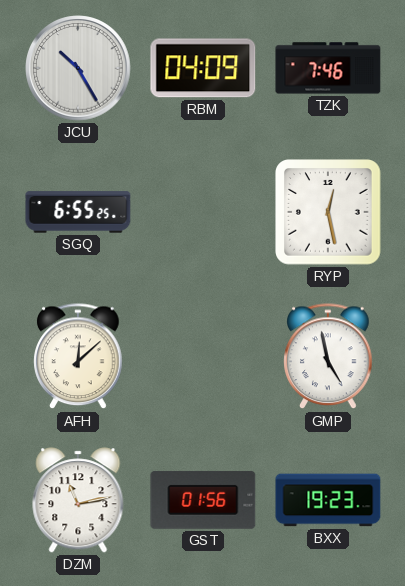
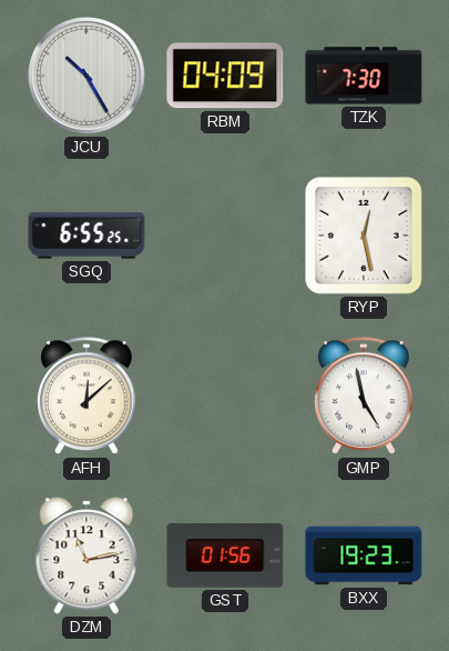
TZK: 7:46 -> 7:30 (364, 76)
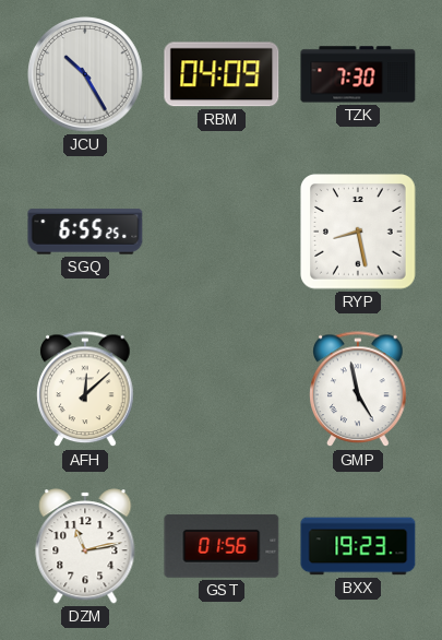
RYP: 12:28 -> 8:28 (359, 233)
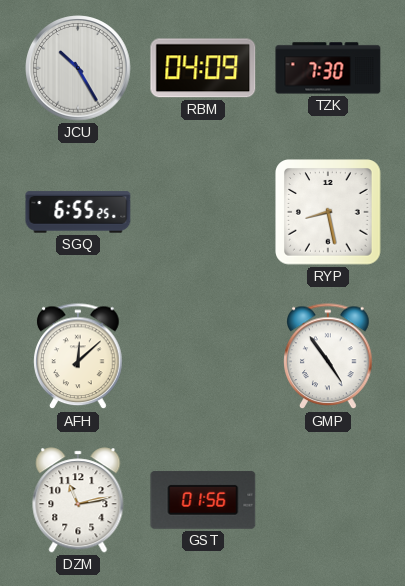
GMP: 4:58 -> 4:54 (328, 357)
BXX: 19:23 -> none (358, 546)
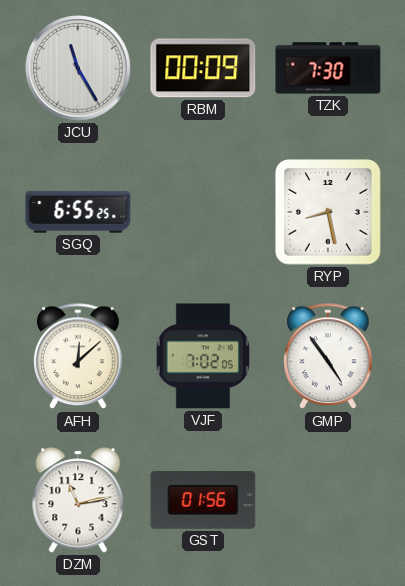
JCU: 10:25 -> 11:25 (78, 68)
RBM: 04:09 -> 00:09 (203, 68)
VJF: none -> 7:02 (203, 356)
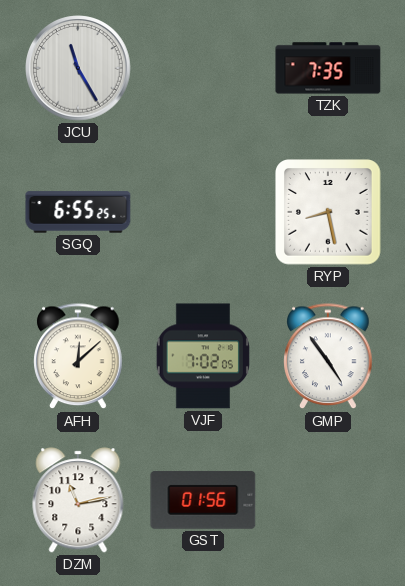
RBM: 00:09 -> none (203, 68)
TZK: 7:30 -> 7:35 (328, 68)
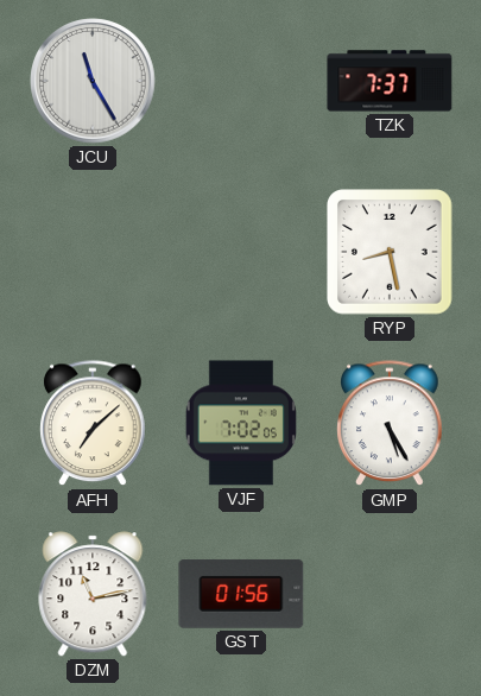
TZK: 7:35 -> 7:37 (390, 81)
SGQ: 6:55 -> none (78, 212)
AFH: 12:08 -> 7:08 (93, 424)
GMP: 4:54 -> 5:25 (390, 424)
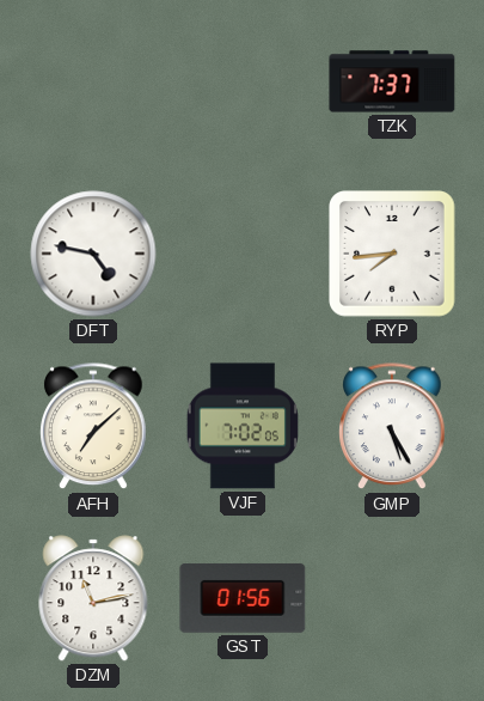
JCU: 11:25 -> none (93, 81)
DFT: none -> 4:47 (93, 254)
RYP: 8:28 -> 7:44 (393, 255)
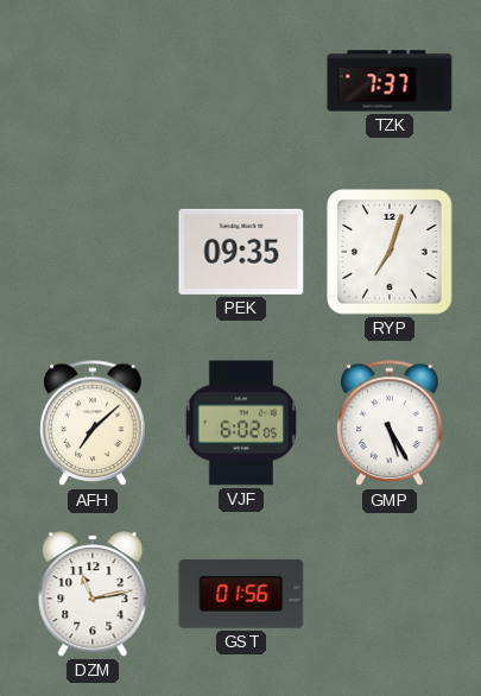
DFT: 4:47 -> none (93, 254)
PEK: none -> 09:35 (241, 252)
RYP: 7:44 -> 7:03 (391, 253)
VJF: 7:02 -> 6:02 (241, 423)
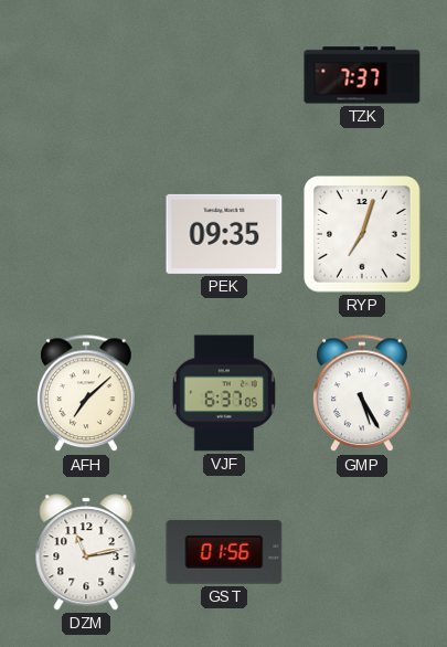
VJF: 6:02 -> 6:37 (224, 393)
